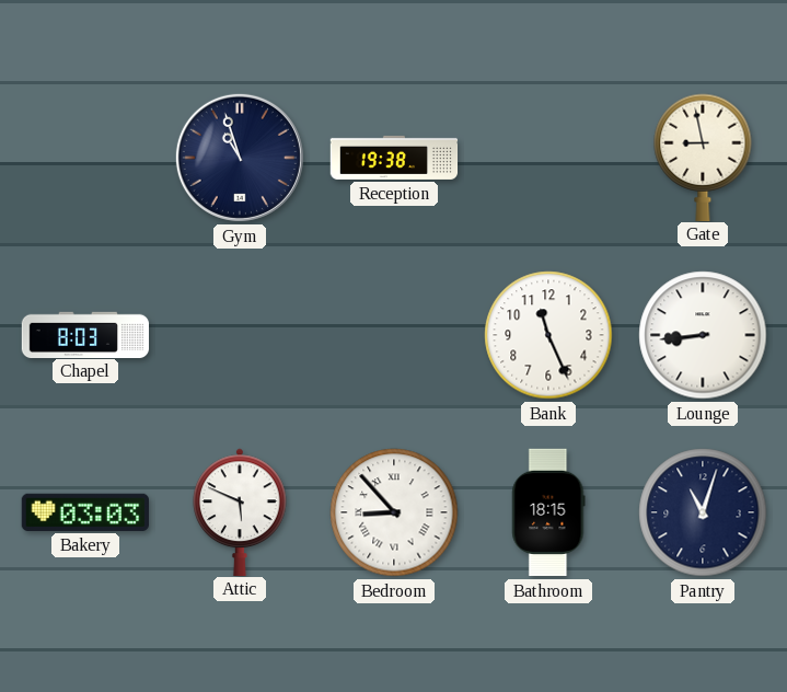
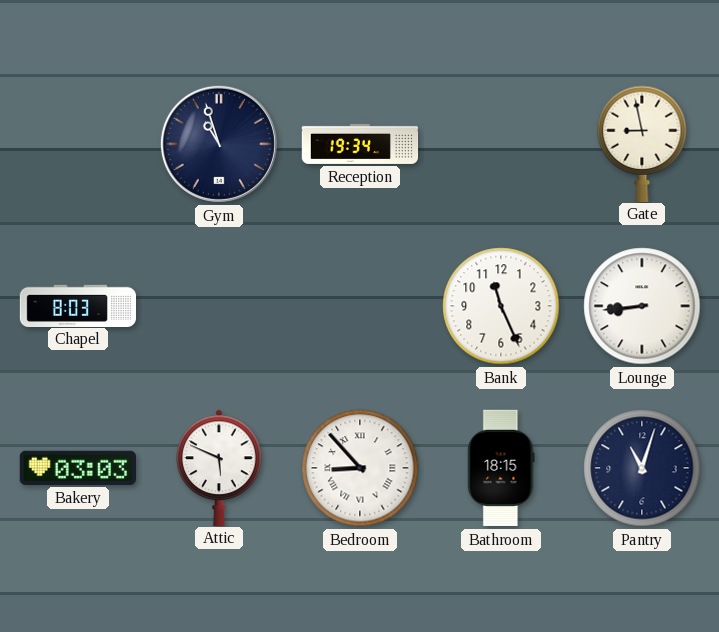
Reception: 19:38 -> 19:34 (360, 144)
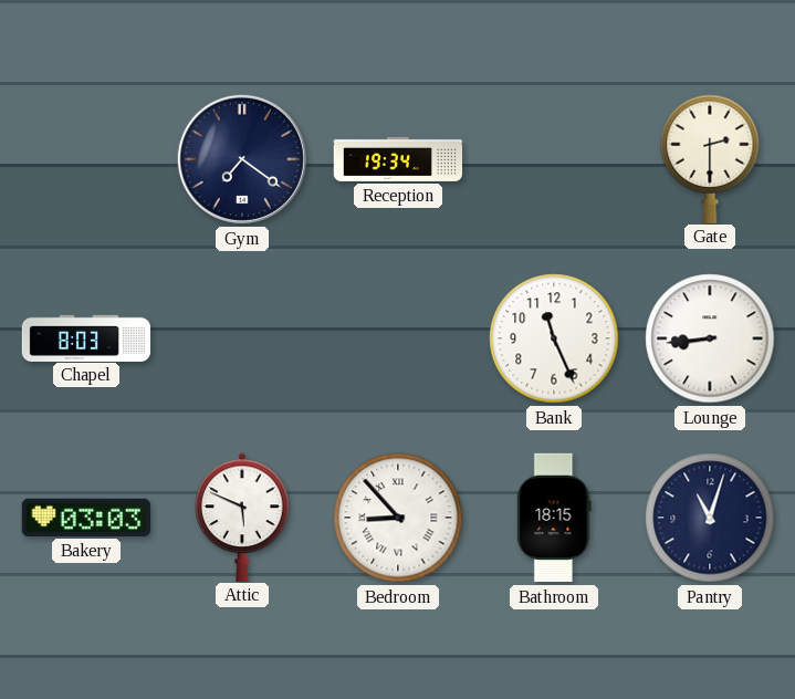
Gym: 10:57 -> 7:21 (242, 159)
Gate: 8:58 -> 2:30 (710, 158)
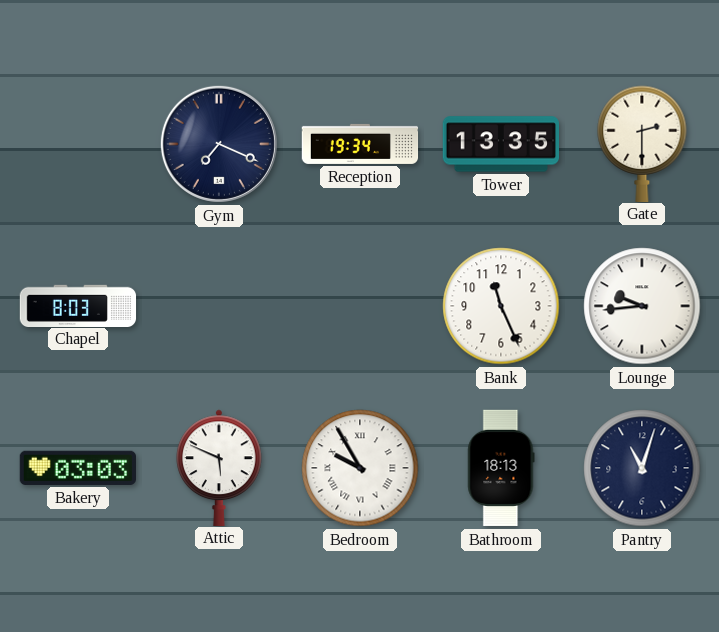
Gym: 7:21 -> 7:19 (219, 144)
Tower: none -> 13:35 (500, 144)
Lounge: 8:44 -> 9:44 (642, 306)
Bedroom: 8:53 -> 9:55 (360, 468)
Bathroom: 18:15 -> 18:13 (501, 468)
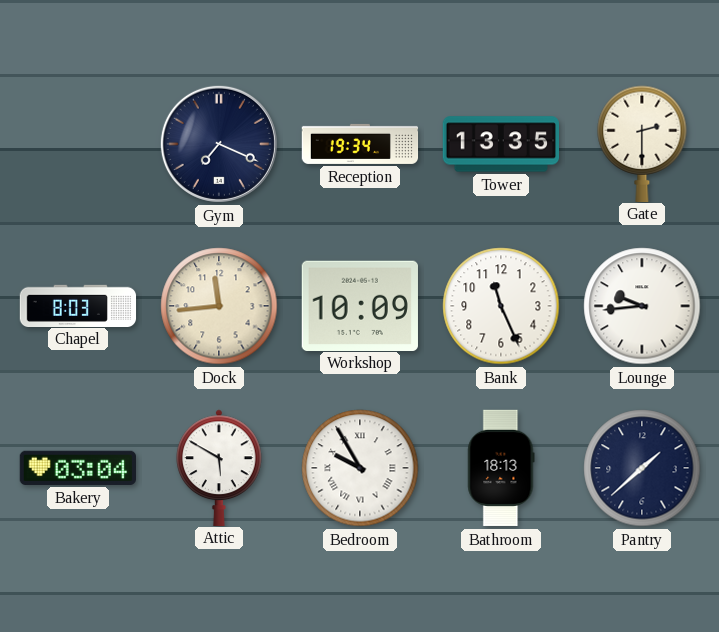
Dock: none -> 11:44 (219, 306)
Workshop: none -> 10:09 (360, 305)
Bakery: 03:03 -> 03:04 (77, 468)
Attic: 5:49 -> 5:50 (219, 467)
Pantry: 11:03 -> 1:38 (642, 468)
